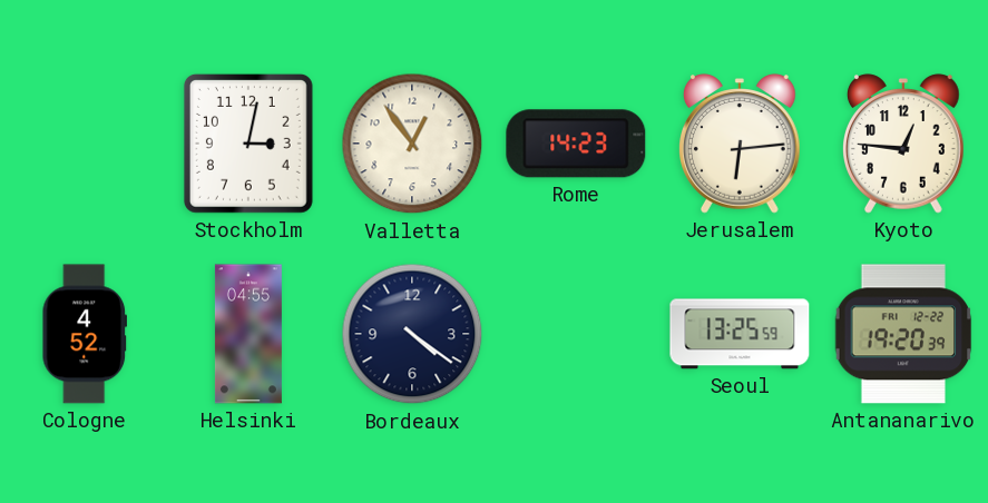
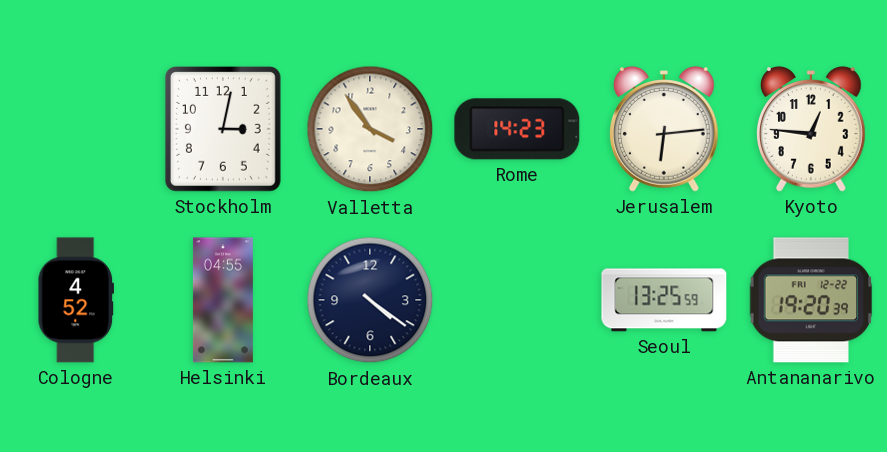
Valletta: 12:54 -> 3:54 (370, 129)
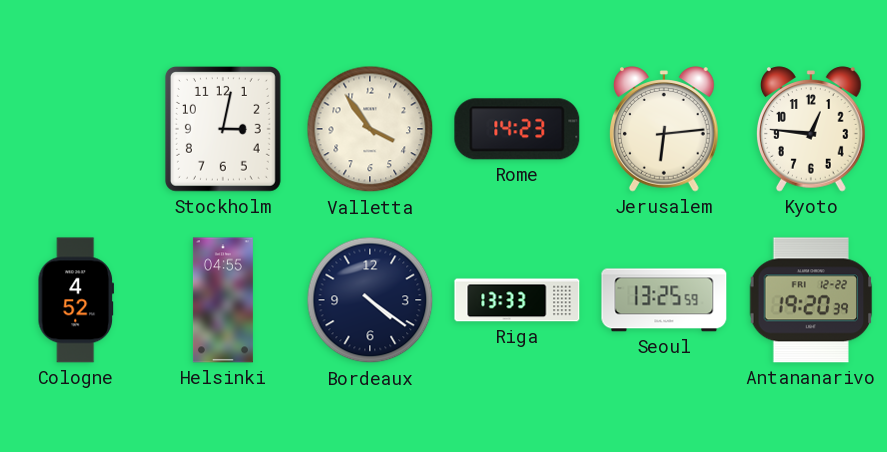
Riga: none -> 13:33 (517, 300)
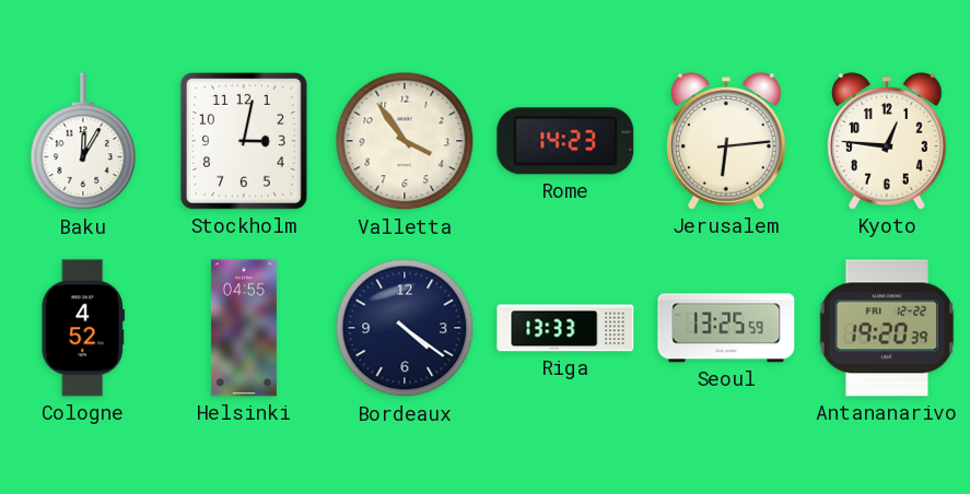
Baku: none -> 12:05 (83, 142)
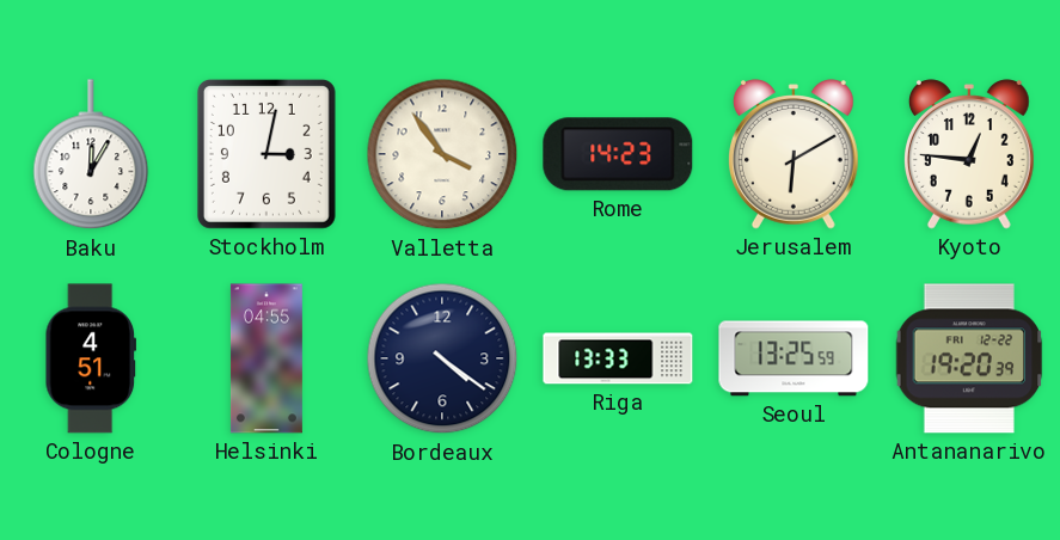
Jerusalem: 6:14 -> 6:10 (795, 154)
Cologne: 4:52 -> 4:51 (90, 358)
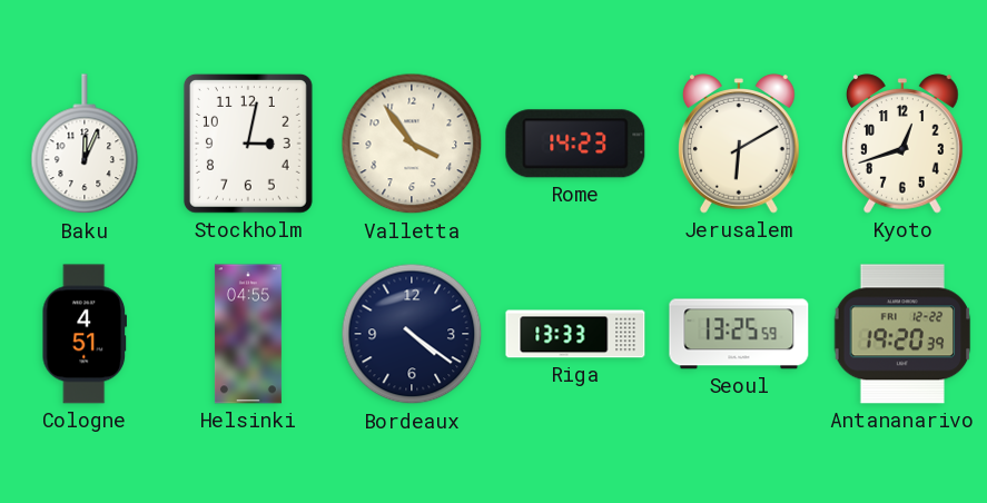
Baku: 12:05 -> 12:04 (85, 145)
Kyoto: 12:46 -> 12:42 (904, 144)
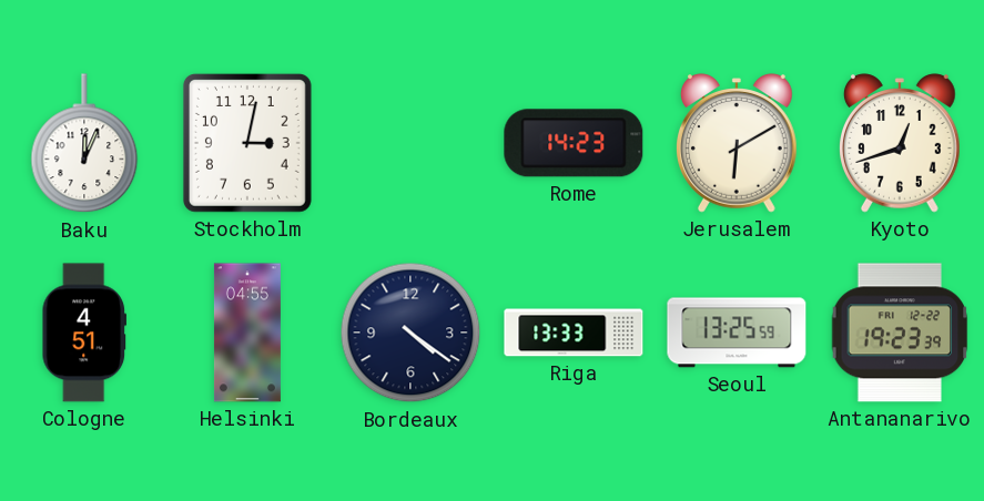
Valletta: 3:54 -> none (412, 144)
Antananarivo: 19:20 -> 19:23 (900, 333)
